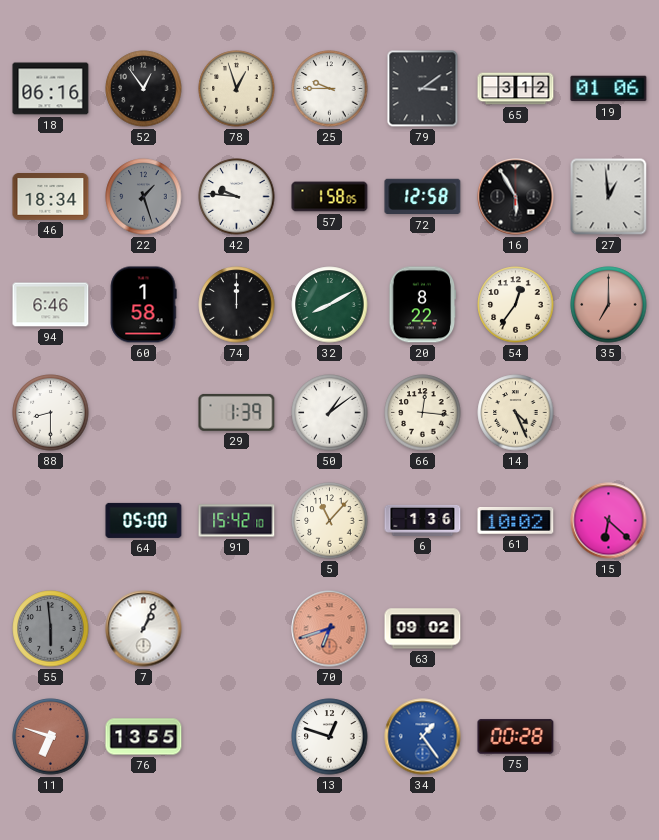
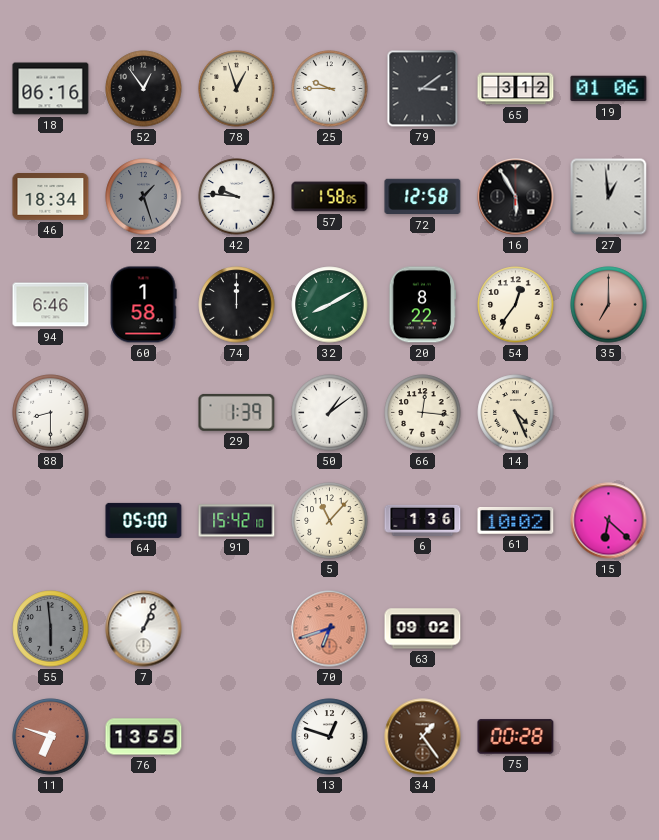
34 dial: blue -> brown (423, 737)
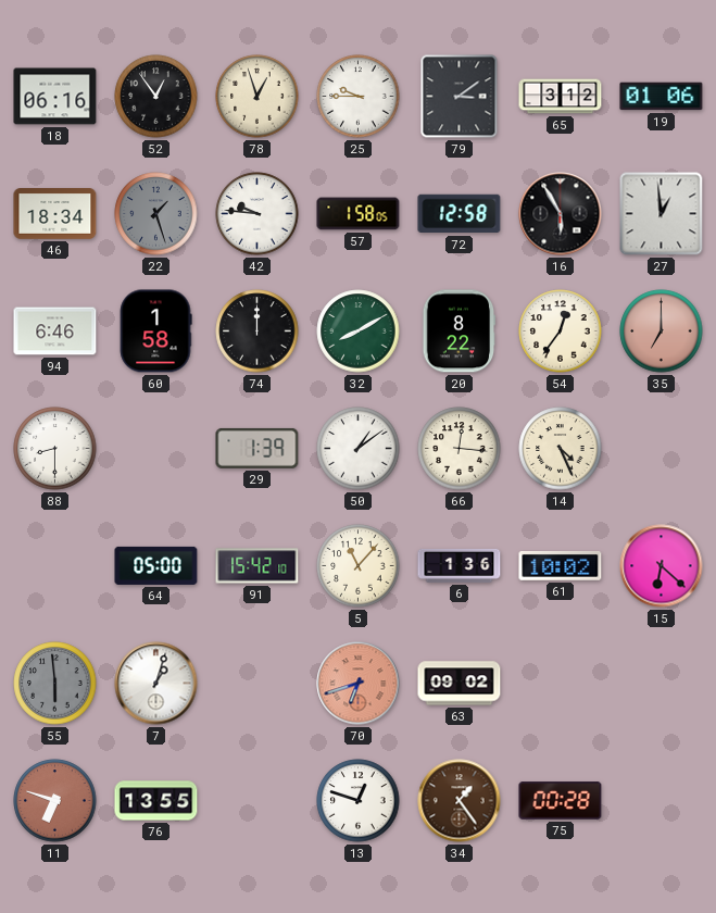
7: 1:04 -> 1:03 (156, 684)
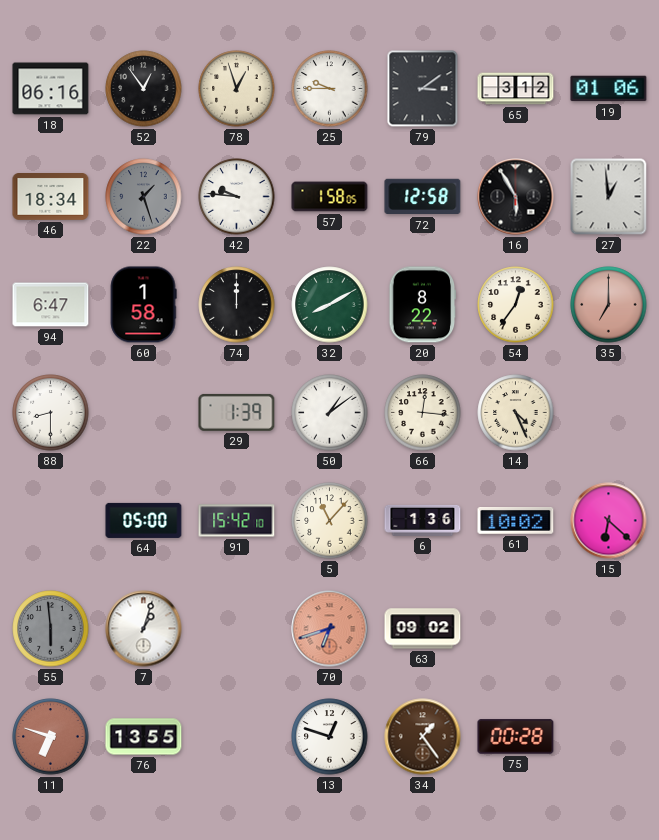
94: 6:46 -> 6:47 (51, 305)
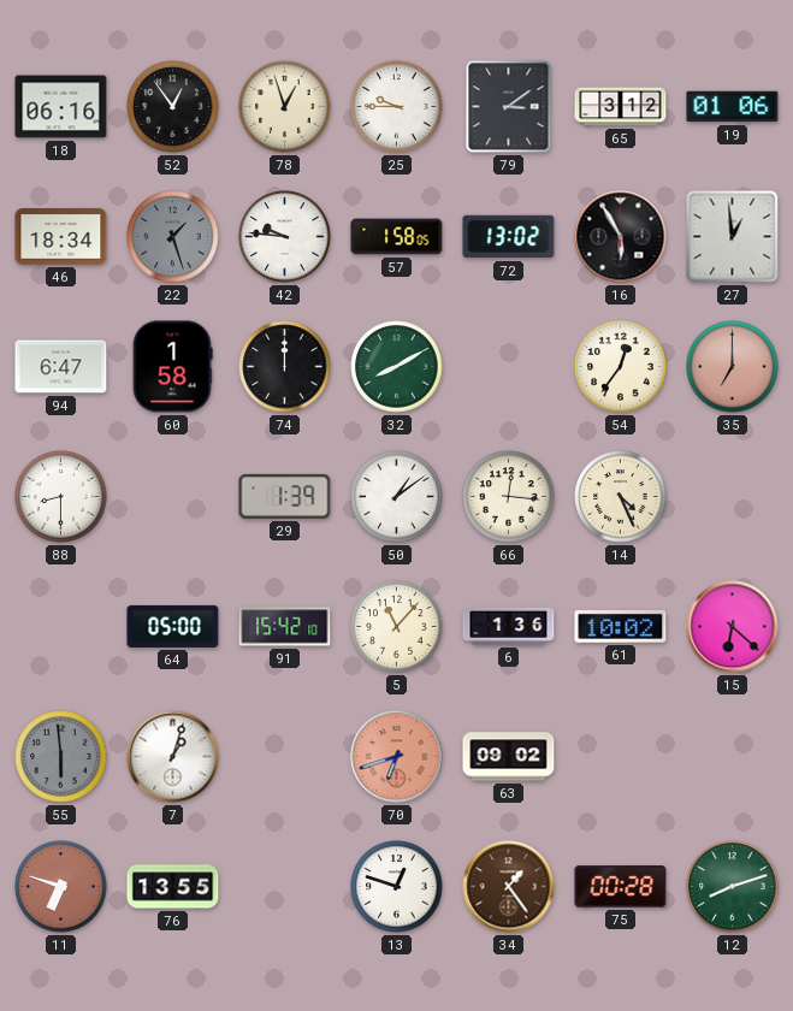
72: 12:58 -> 13:02 (509, 237)
20: 8:22 -> none (423, 305)
12: none -> 8:12 (733, 887)
